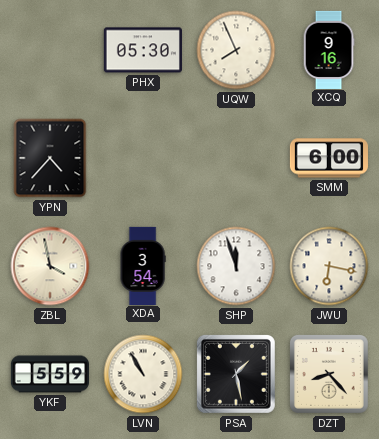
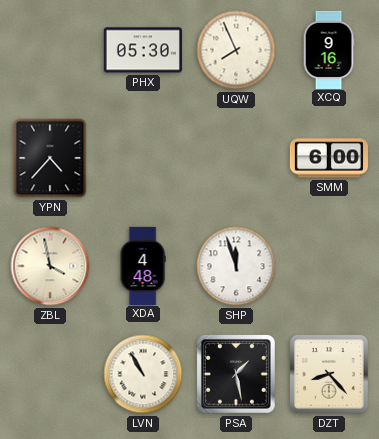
XDA: 3:54 -> 4:48 (143, 265)
JWU: 6:17 -> none (329, 266)
YKF: 5:59 -> none (49, 374)
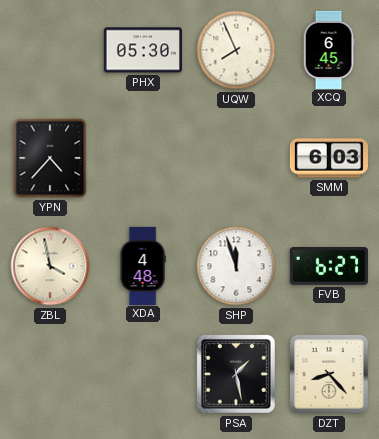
XCQ: 9:16 -> 6:45 (329, 49)
SMM: 6:00 -> 6:03 (329, 158)
FVB: none -> 6:27 (329, 267)
LVN: 10:55 -> none (143, 374)
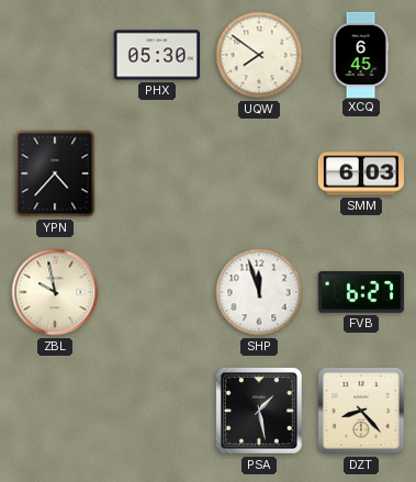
UQW: 7:56 -> 7:51 (259, 55)
ZBL: 3:58 -> 9:58 (55, 292)
XDA: 4:48 -> none (143, 265)
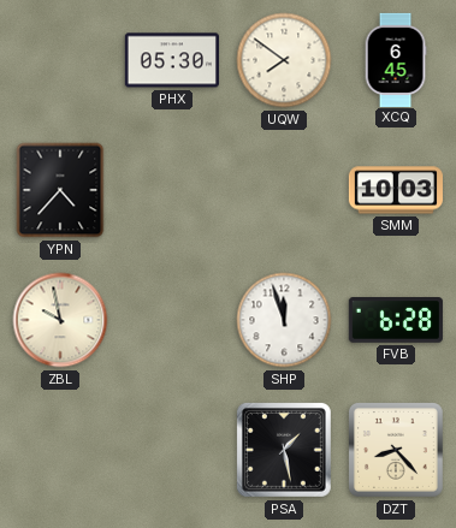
SMM: 6:03 -> 10:03 (396, 190)
FVB: 6:27 -> 6:28 (396, 321)
